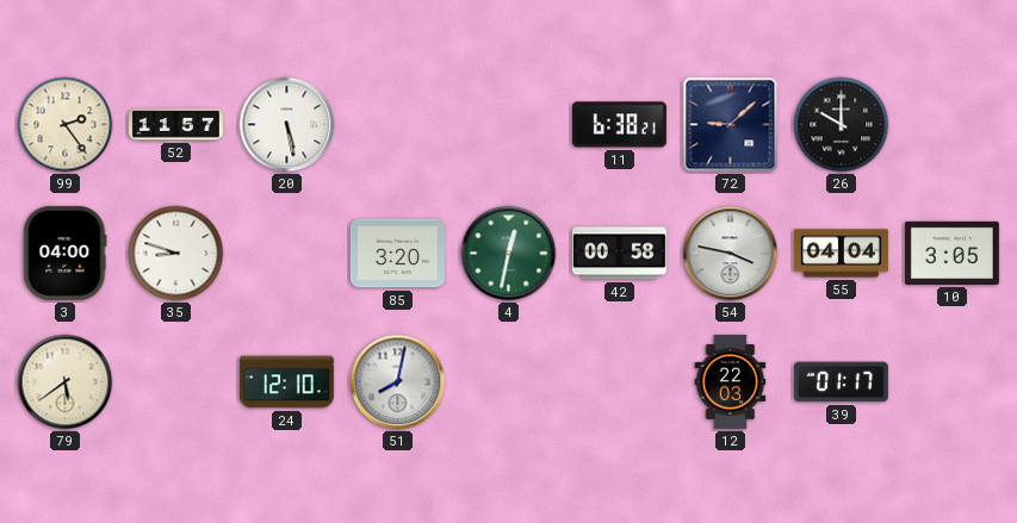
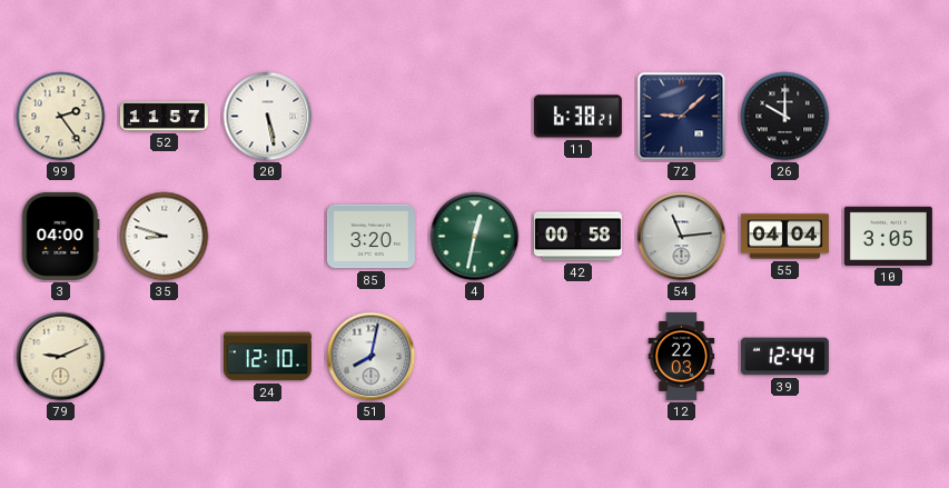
54: 3:47 -> 11:14 (682, 237)
79: 5:39 -> 9:11 (61, 357)
39: 01:17 -> 12:44 (784, 357)
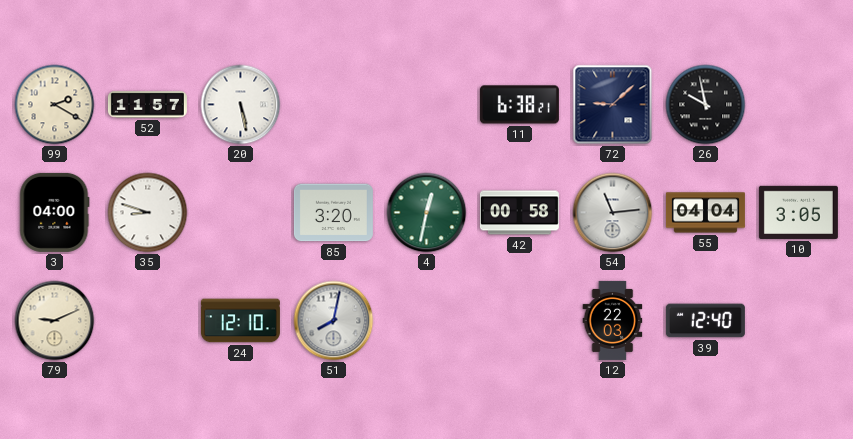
99: 2:24 -> 2:20 (55, 105)
26: 10:00 -> 9:58 (706, 105)
39: 12:44 -> 12:40 (705, 321)
